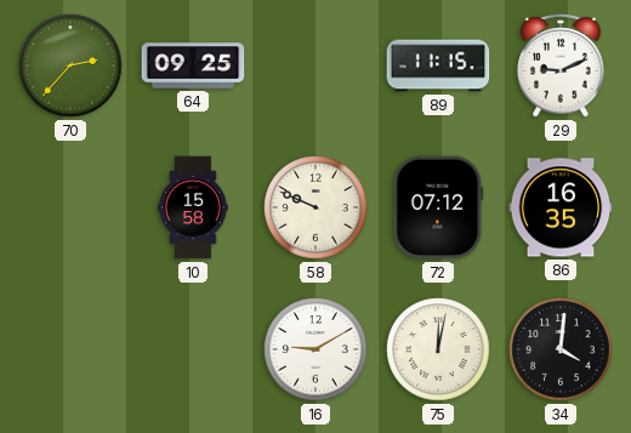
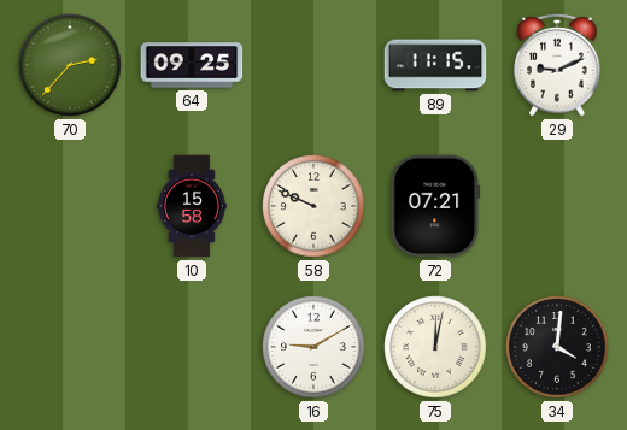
72: 07:12 -> 07:21 (435, 206)
86: 16:35 -> none (561, 207)
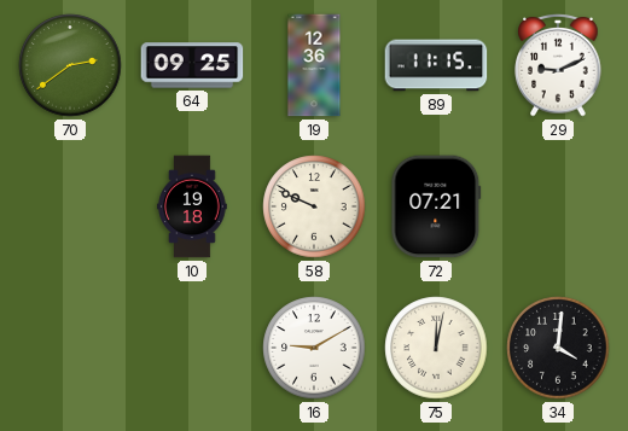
70: 2:37 -> 2:39 (70, 65)
19: none -> 12:36 (314, 65)
10: 15:58 -> 19:18 (192, 206)
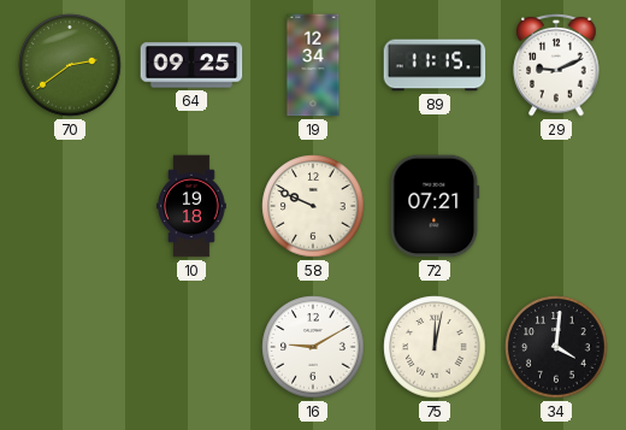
19: 12:36 -> 12:34 (313, 65)
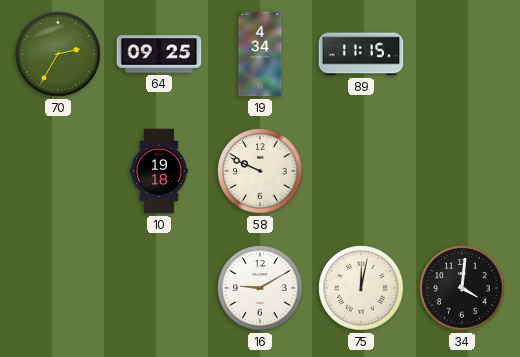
70: 2:39 -> 2:35 (58, 54)
19: 12:34 -> 4:34 (260, 54)
29: 9:11 -> none (556, 65)
72: 07:21 -> none (435, 206)
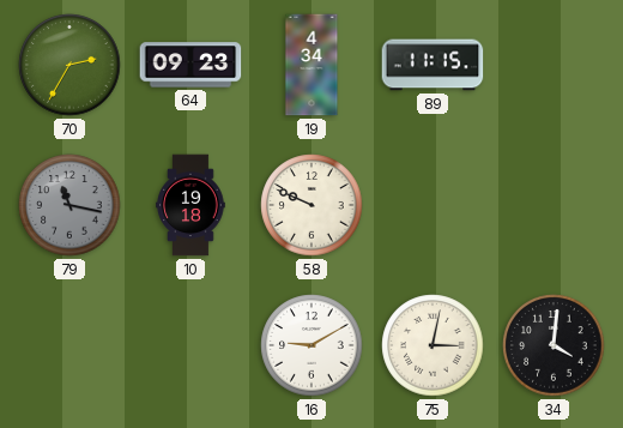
64: 09:25 -> 09:23 (190, 65)
79: none -> 11:17 (69, 205)
75: 12:02 -> 3:02 (433, 345)
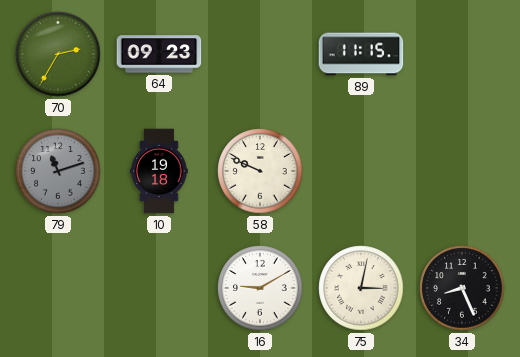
19: 4:34 -> none (311, 65)
79: 11:17 -> 11:12 (58, 171)
34: 4:01 -> 8:26 (462, 288)
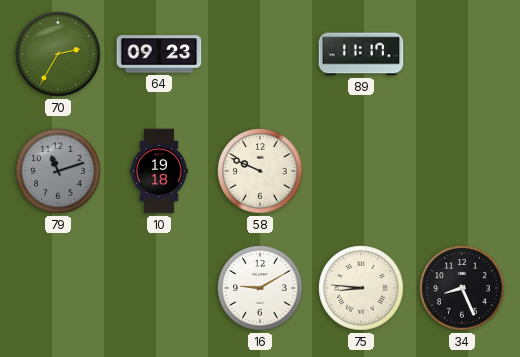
89: 11:15 -> 11:17 (361, 54)
75: 3:02 -> 8:46 (361, 288)
